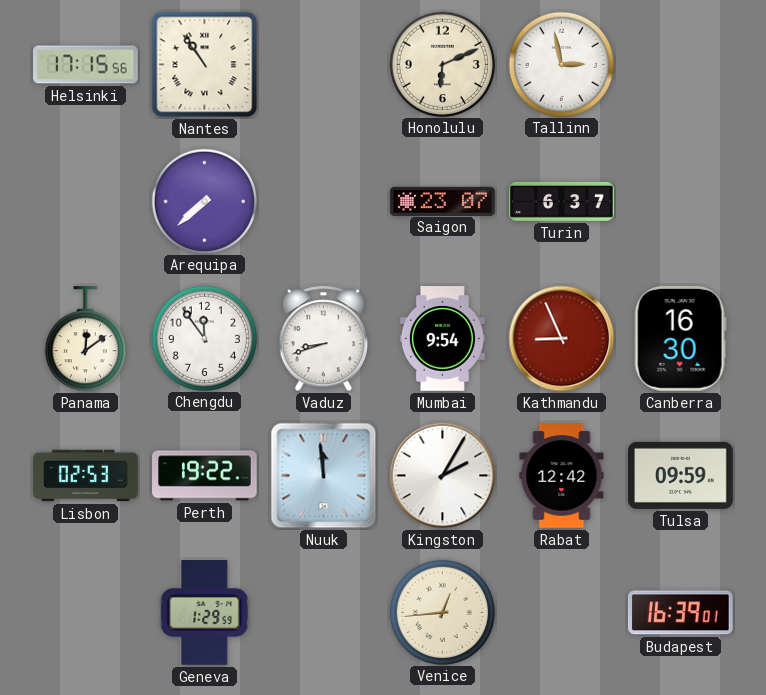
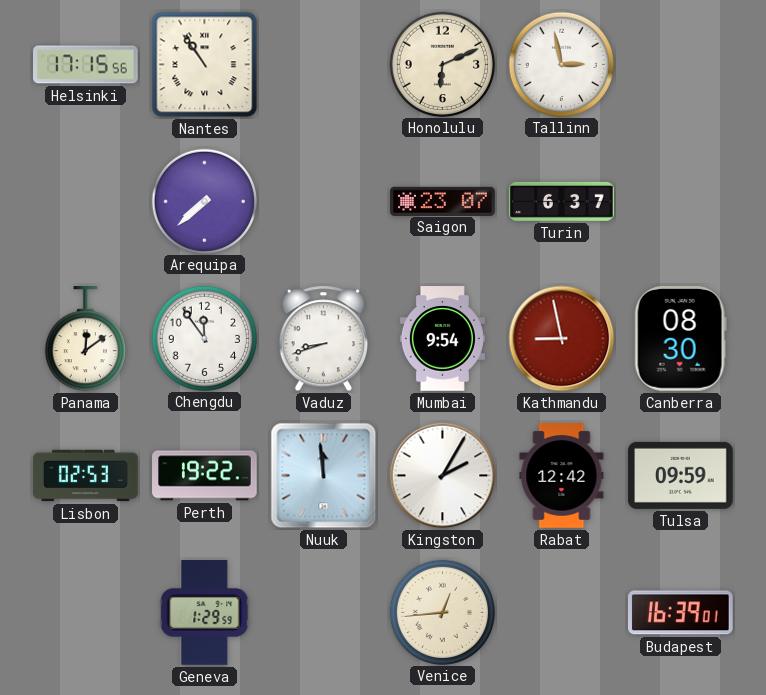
Kathmandu: 8:56 -> 8:58 (562, 339)
Canberra: 16:30 -> 08:30 (680, 339)
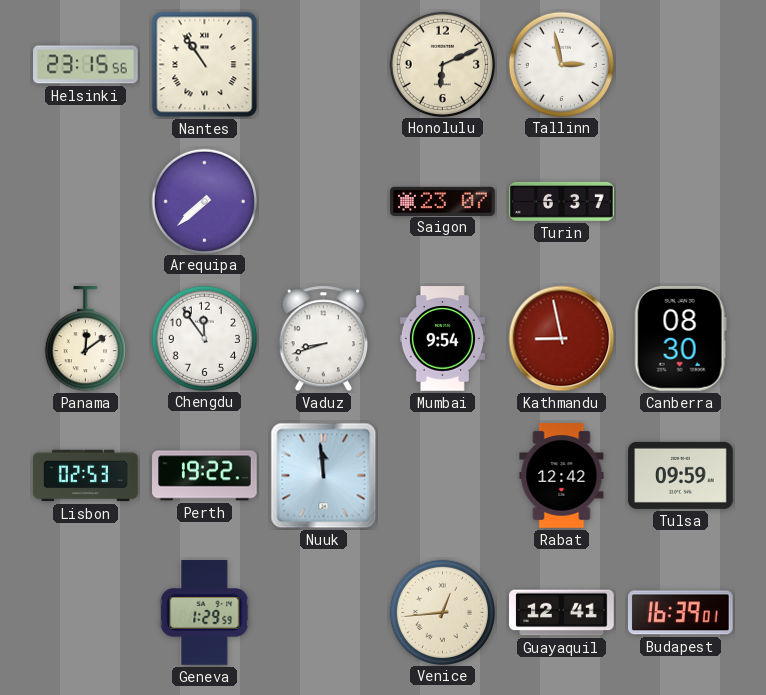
Helsinki: 17:15 -> 23:15 (86, 65)
Kingston: 2:05 -> none (443, 476)
Guayaquil: none -> 12:41 (562, 613)
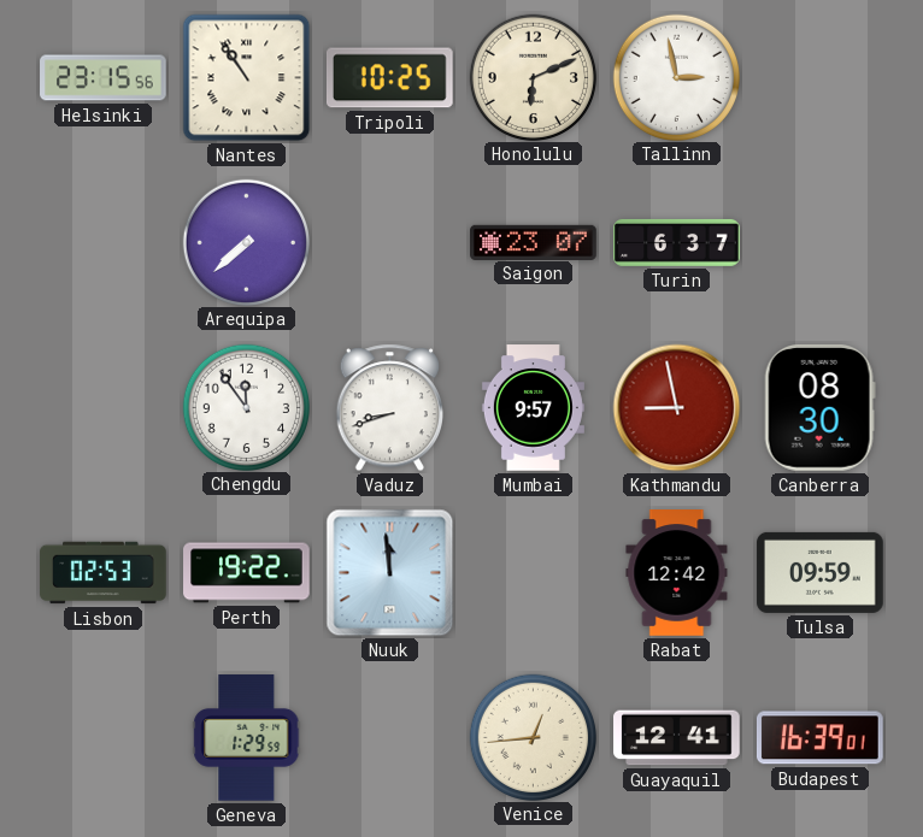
Tripoli: none -> 10:25 (389, 78)
Panama: 12:09 -> none (85, 339)
Mumbai: 9:54 -> 9:57 (533, 408)
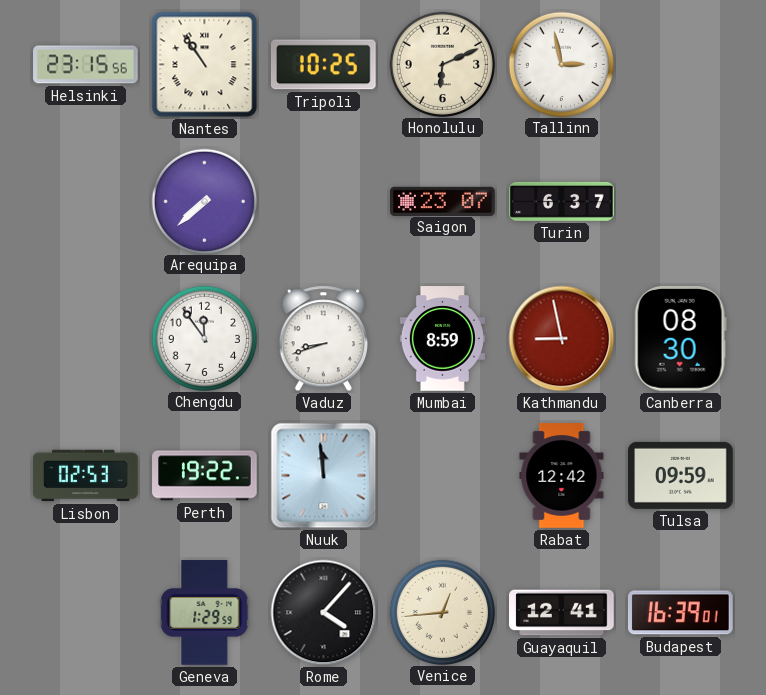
Mumbai: 9:57 -> 8:59 (442, 339)
Rome: none -> 4:07 (324, 613)
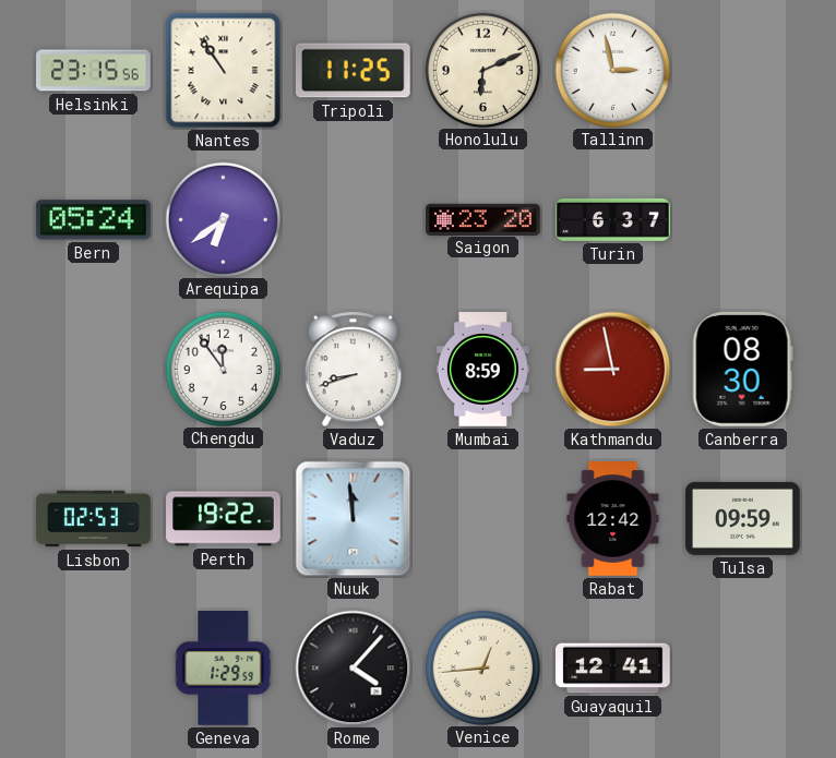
Tripoli: 10:25 -> 11:25 (353, 71)
Bern: none -> 05:24 (93, 220)
Arequipa: 7:38 -> 6:39 (223, 219)
Saigon: 23:07 -> 23:20 (483, 219)
Budapest: 16:39 -> none (681, 613)
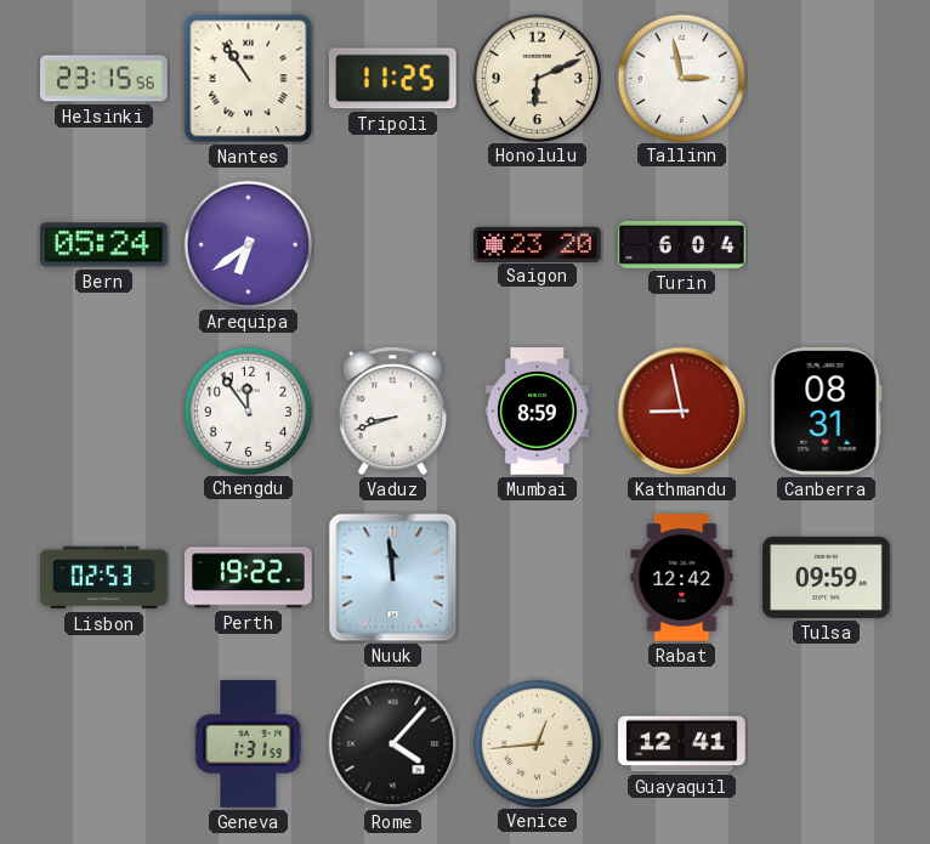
Turin: 6:37 -> 6:04 (682, 244)
Canberra: 08:30 -> 08:31 (826, 412)
Geneva: 1:29 -> 1:31 (249, 744)
